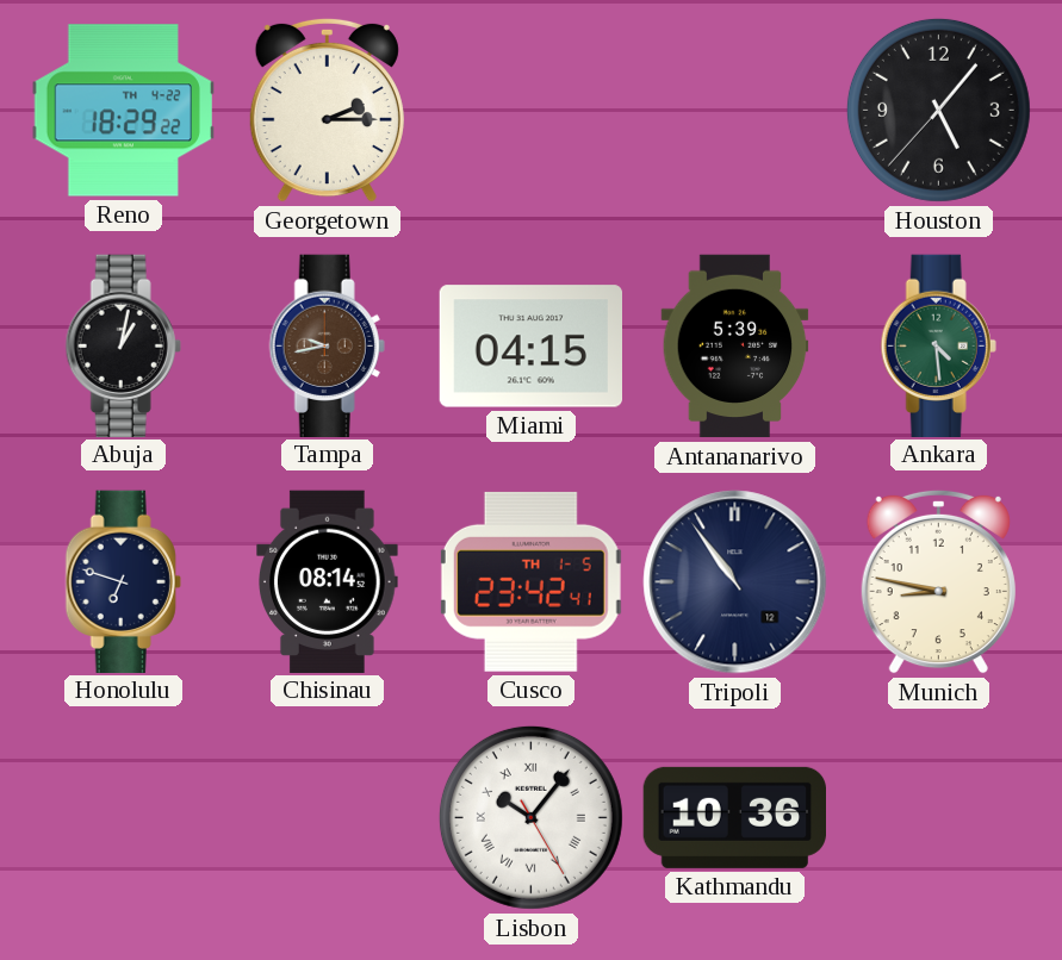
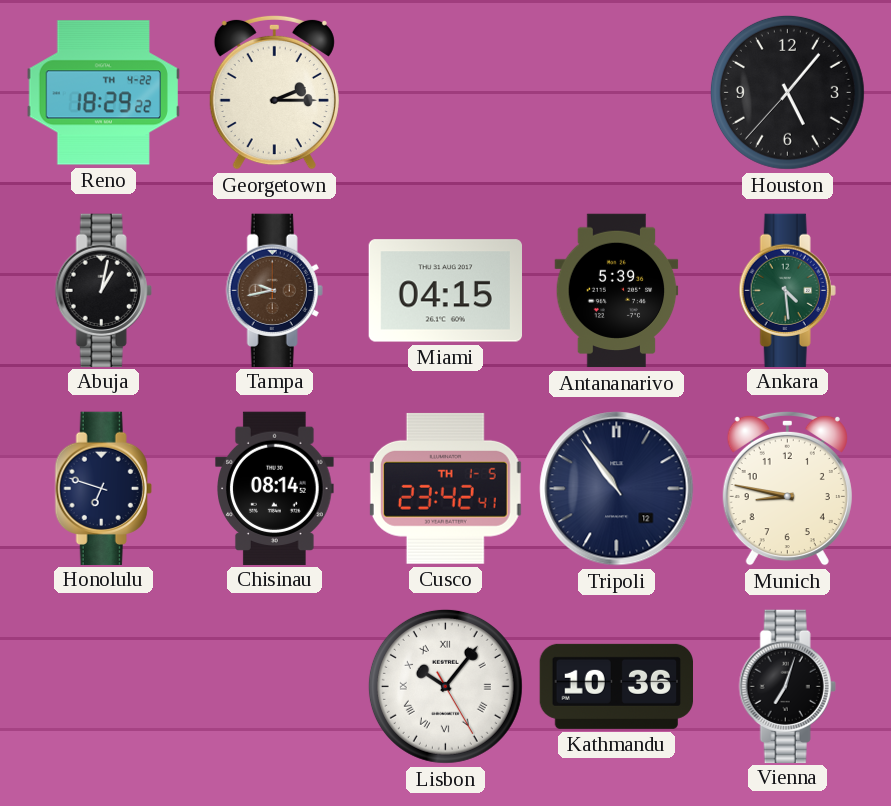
Vienna: none -> 7:03 (787, 686)
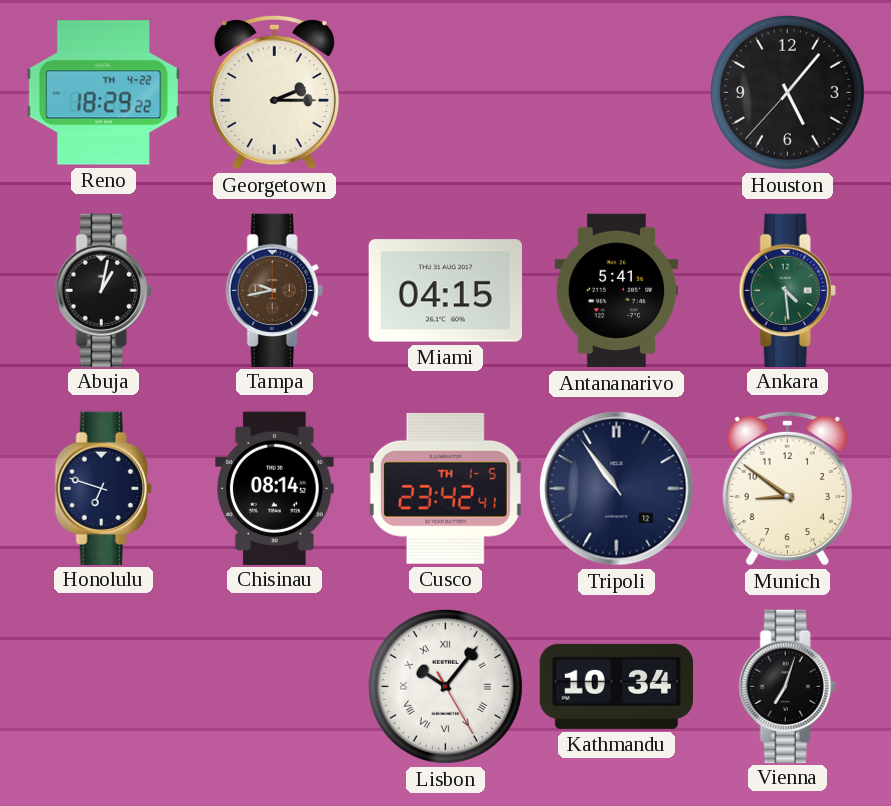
Antananarivo: 5:39 -> 5:41 (617, 291)
Munich: 8:47 -> 8:51 (787, 488)
Kathmandu: 10:36 -> 10:34 (616, 686)
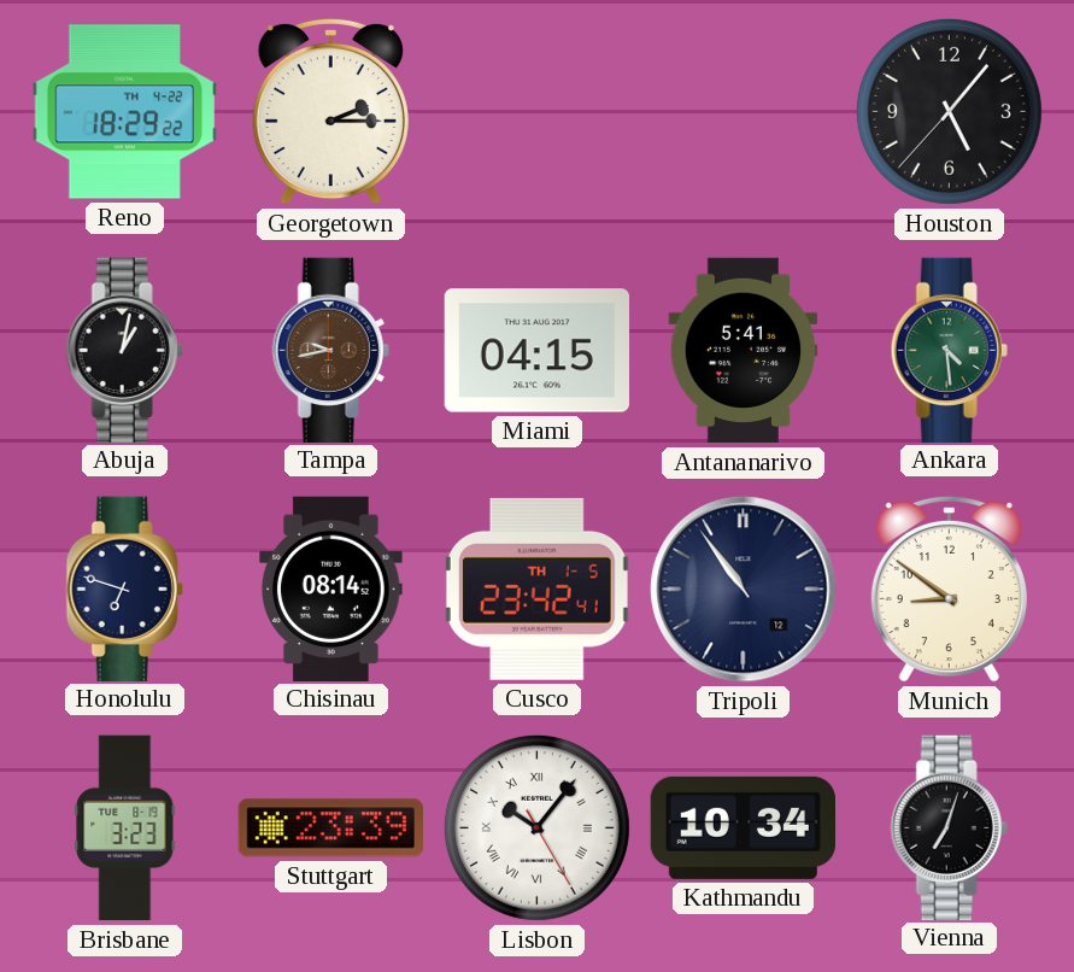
Brisbane: none -> 3:23 (125, 828)
Stuttgart: none -> 23:39 (330, 828)
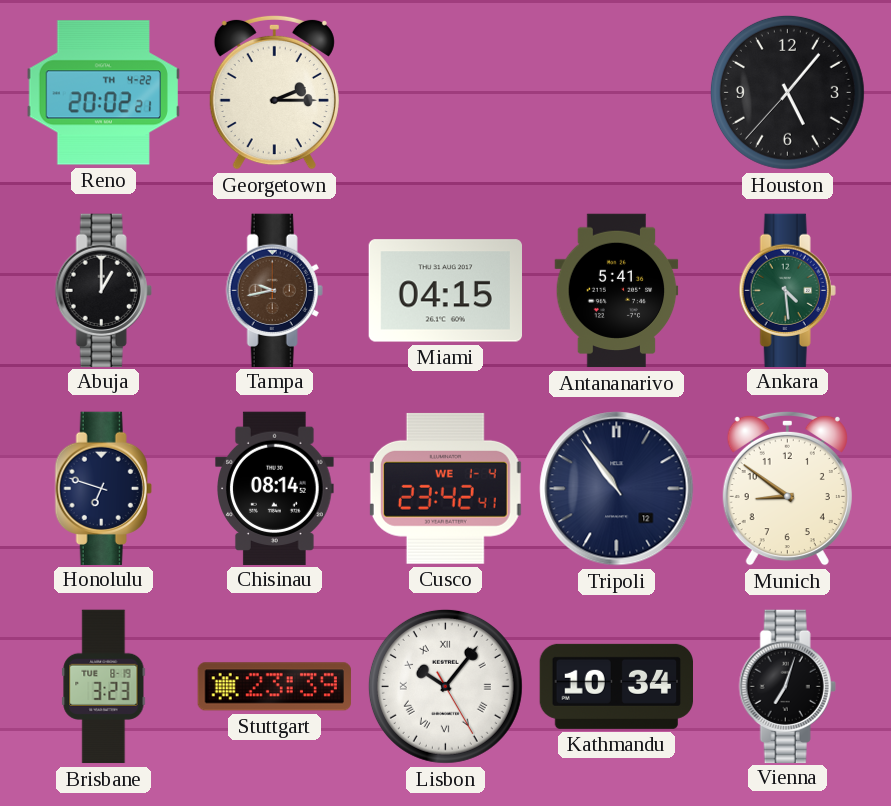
Reno: 18:29 -> 20:02 (103, 93)
Abuja: 1:02 -> 1:00 (103, 290)
Cusco date: TH 1-5 -> WE 1-4 (445, 488)
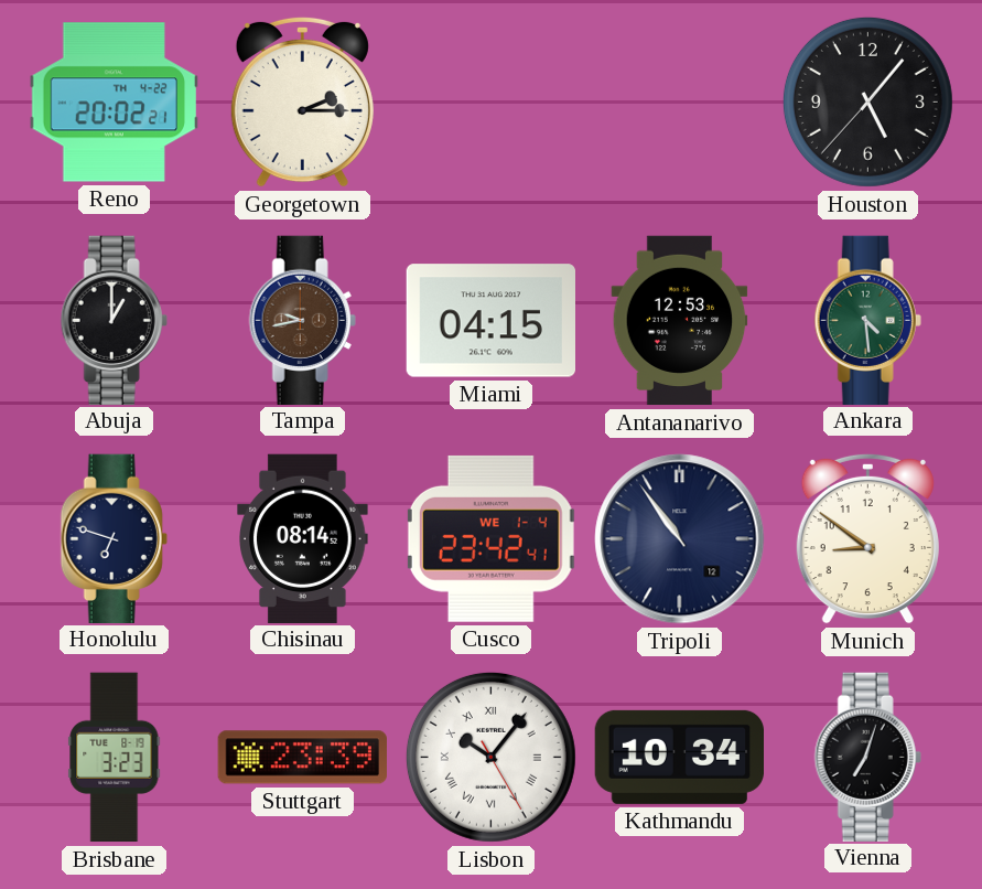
Antananarivo: 5:41 -> 12:53 (680, 321)
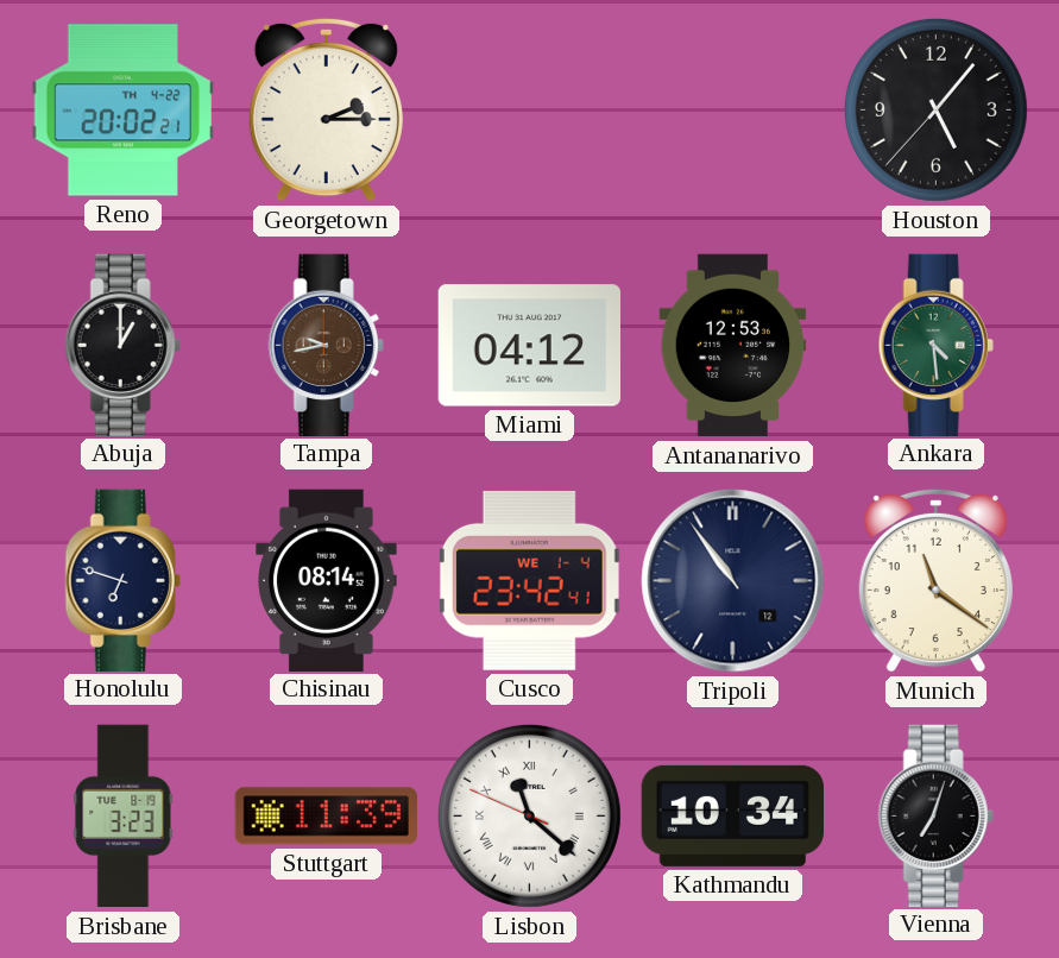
Miami: 04:15 -> 04:12 (529, 346)
Munich: 8:51 -> 11:21 (935, 580)
Stuttgart: 23:39 -> 11:39 (326, 817)
Lisbon: 10:06 -> 11:21 (529, 815)
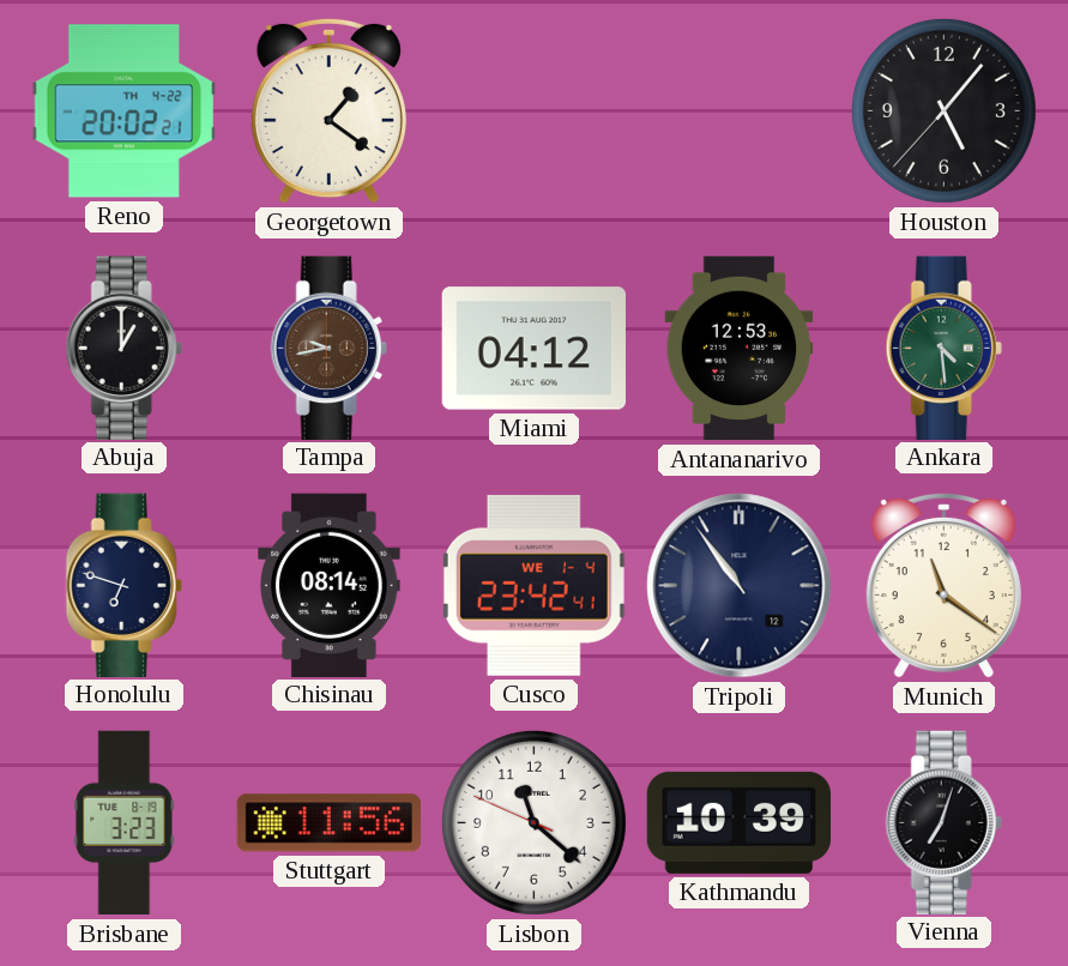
Georgetown: 2:15 -> 1:21 (328, 110)
Stuttgart: 11:39 -> 11:56 (328, 823)
Lisbon numerals: Roman -> Arabic (533, 822)
Kathmandu: 10:34 -> 10:39 (738, 822)
